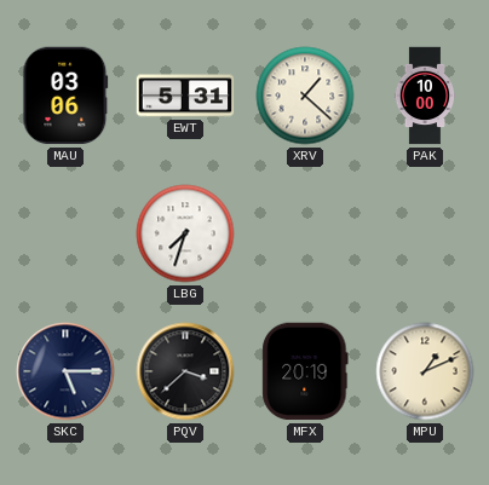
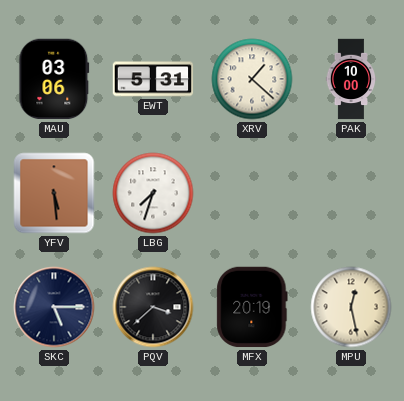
YFV: none -> 5:29 (54, 193)
MPU: 1:11 -> 12:28 (351, 307)
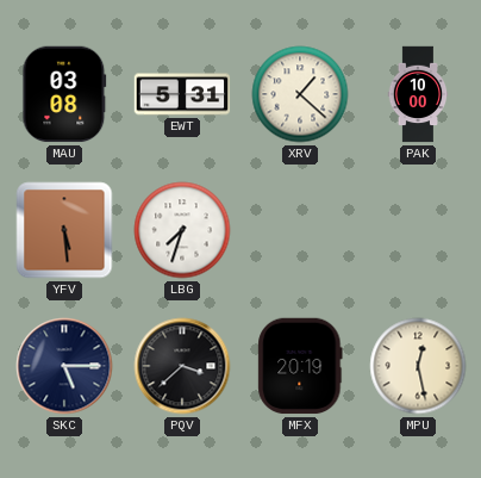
MAU: 03:06 -> 03:08 (64, 94)
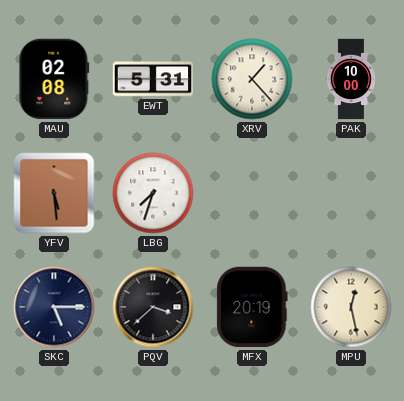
MAU: 03:08 -> 02:08 (54, 79)
XRV: 1:22 -> 1:23 (252, 79)
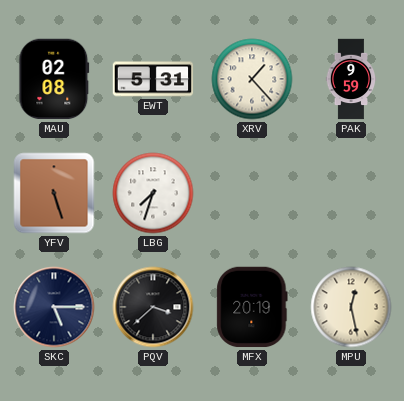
PAK: 10:00 -> 9:59 (351, 79)
YFV: 5:29 -> 5:27 (54, 193)
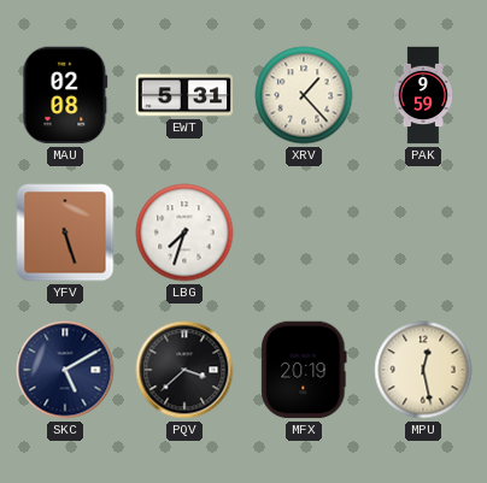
SKC: 5:15 -> 5:10 (65, 370)
